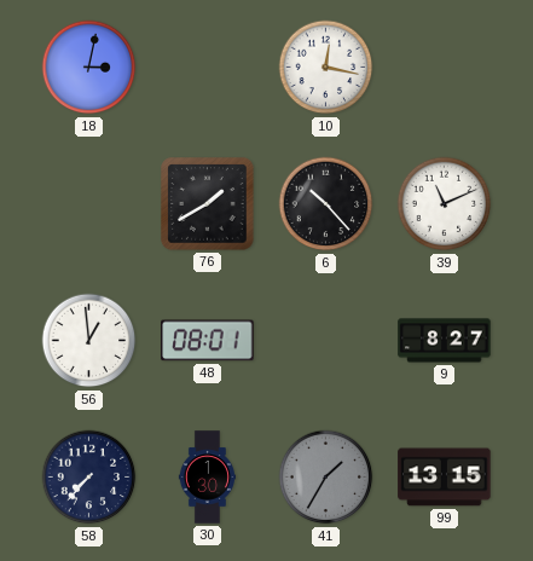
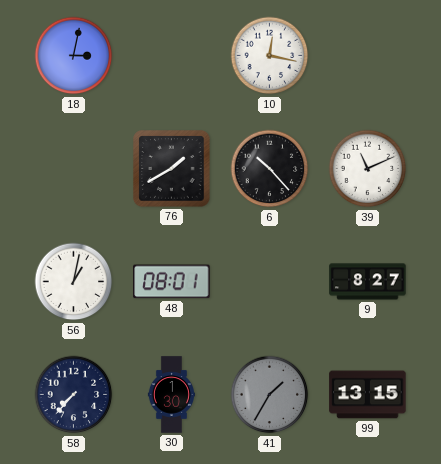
56: 12:59 -> 1:02 (74, 282)
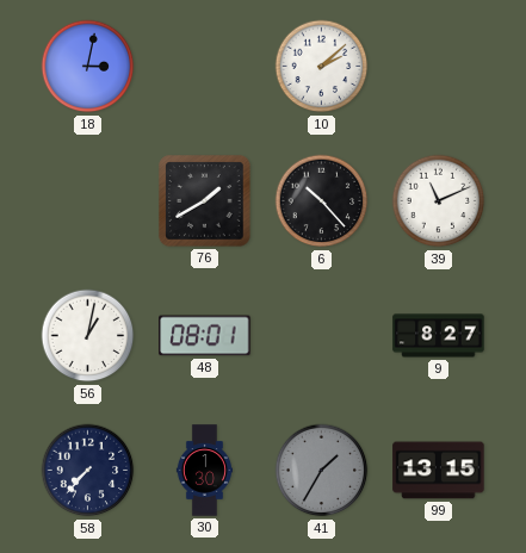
10: 12:17 -> 2:08 (322, 67)
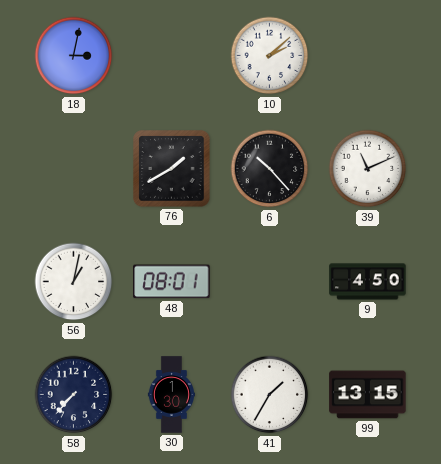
9: 8:27 -> 4:50 (368, 282)
41 dial: grey -> white (270, 395)
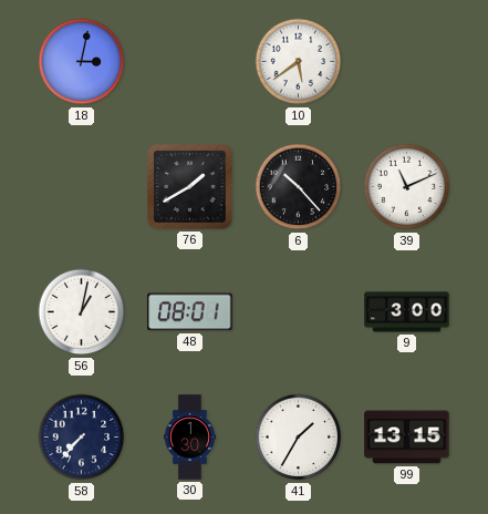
10: 2:08 -> 5:39 (299, 62)
9: 4:50 -> 3:00 (407, 312)
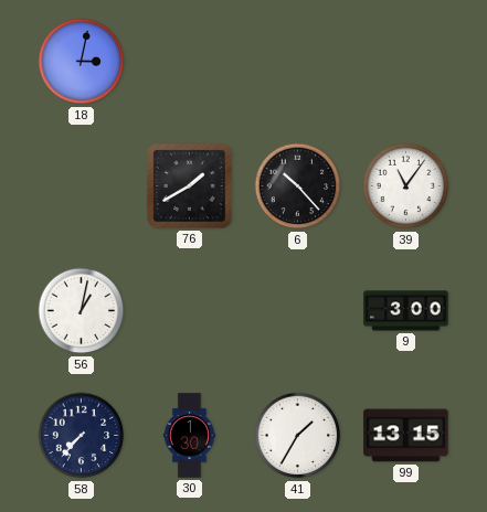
10: 5:39 -> none (299, 62)
39: 11:11 -> 11:06 (406, 186)
48: 08:01 -> none (190, 312)
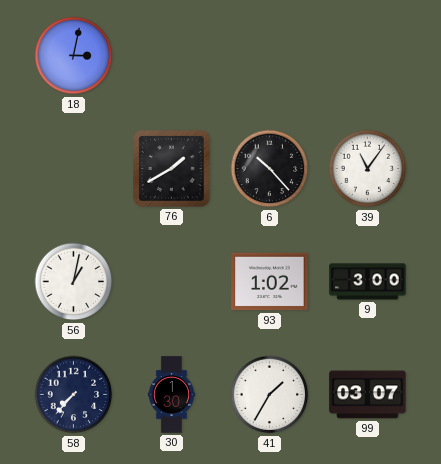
93: none -> 1:02 (270, 282)
99: 13:15 -> 03:07 (368, 395)
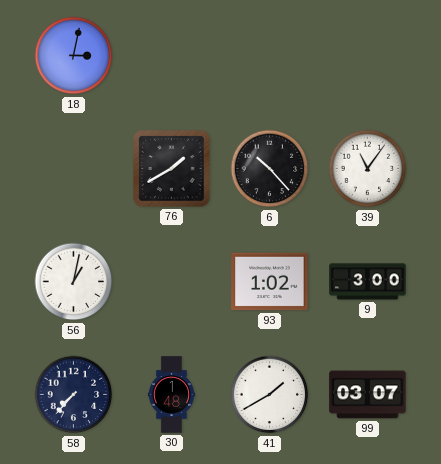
30: 1:30 -> 1:48 (171, 395)
41: 1:35 -> 1:40 (270, 395)
